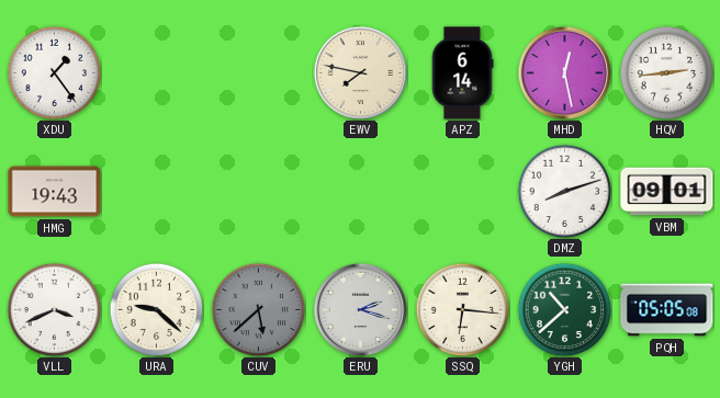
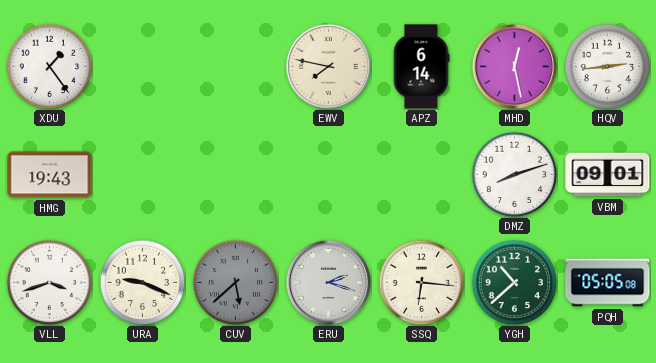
VLL: 3:41 -> 3:42 (49, 282)
URA: 9:22 -> 9:19 (142, 282)
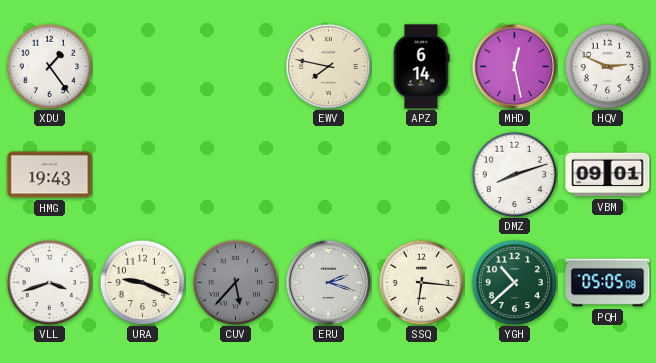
HQV: 2:44 -> 2:49 (607, 66)
CUV: 5:38 -> 5:37 (235, 282)
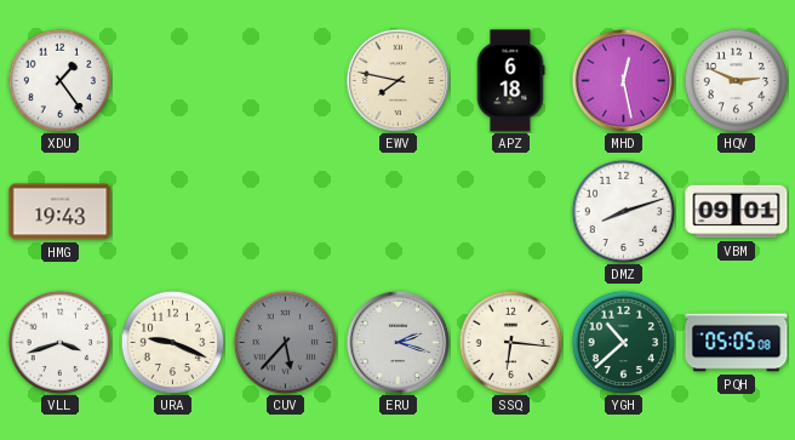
APZ: 6:14 -> 6:18 (510, 81)
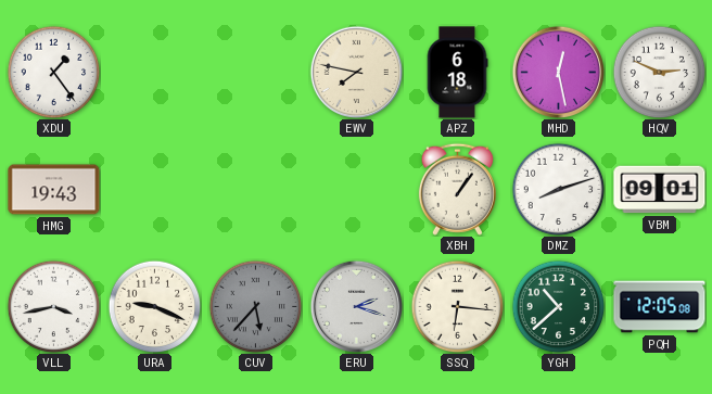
XBH: none -> 1:06 (457, 189)
VLL: 3:42 -> 3:43 (53, 306)
PQH: 05:05 -> 12:05 (660, 307)
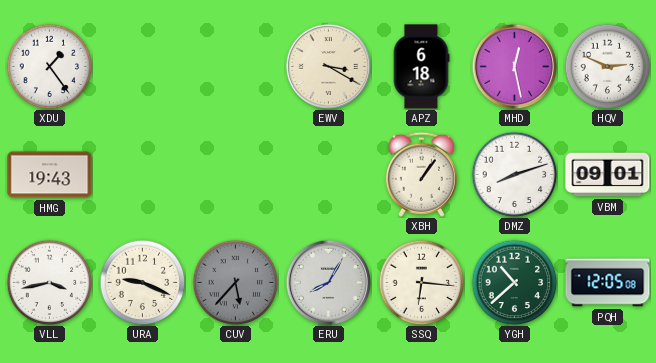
EWV: 7:47 -> 3:20 (328, 66)
ERU: 2:18 -> 8:05 (328, 282)
